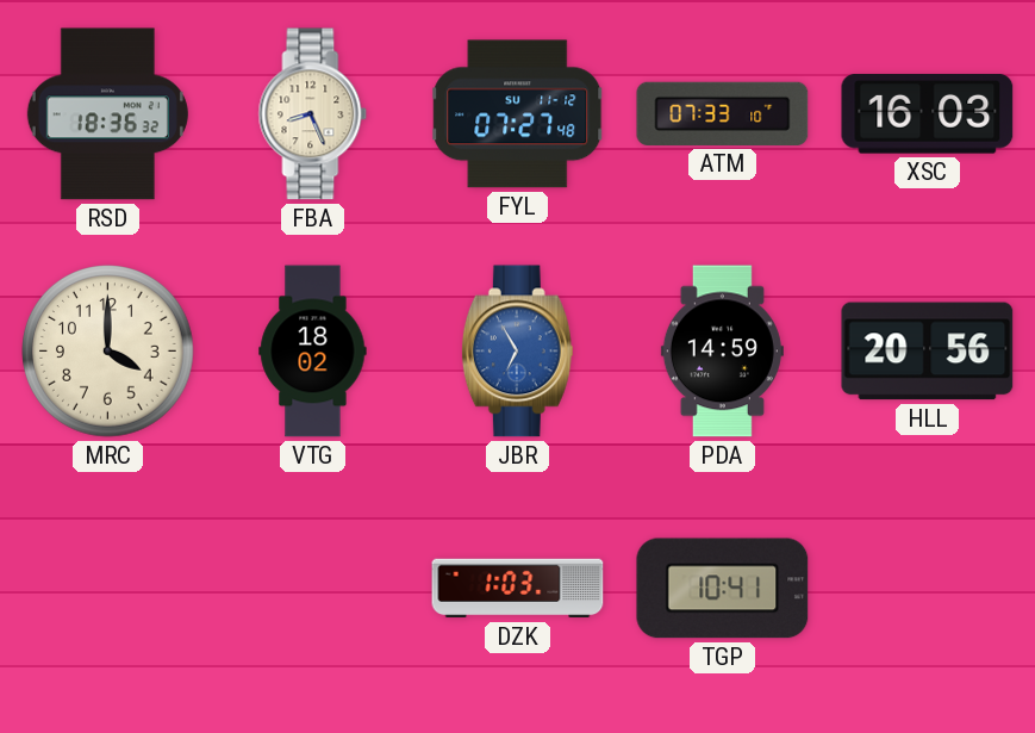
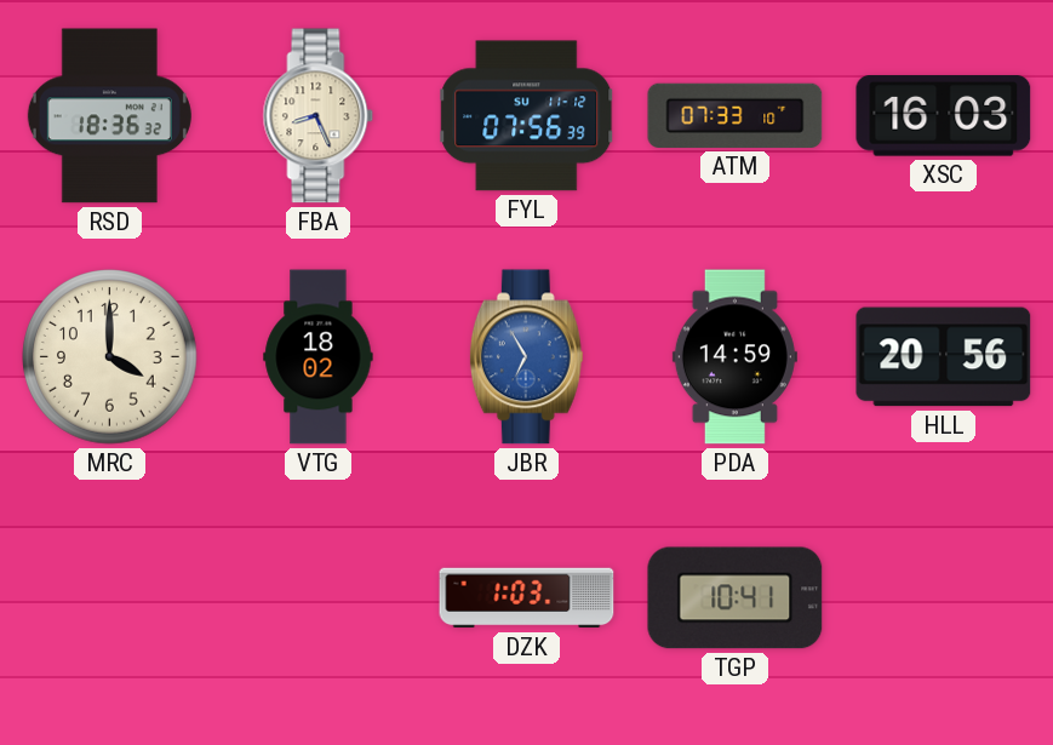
FYL: 07:27 -> 07:56 (527, 116)
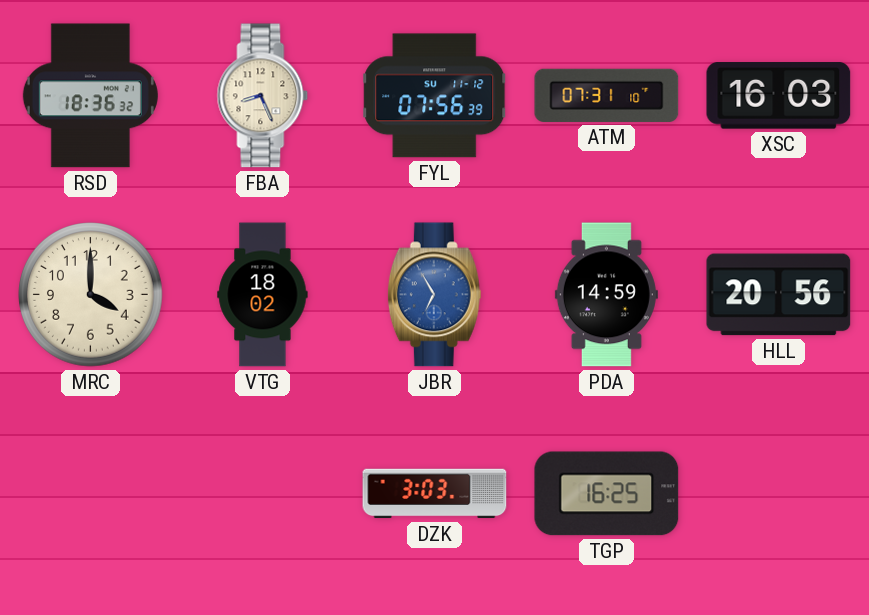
ATM: 07:33 -> 07:31 (607, 95)
DZK: 1:03 -> 3:03 (435, 494)
TGP: 10:41 -> 16:25 (607, 494)
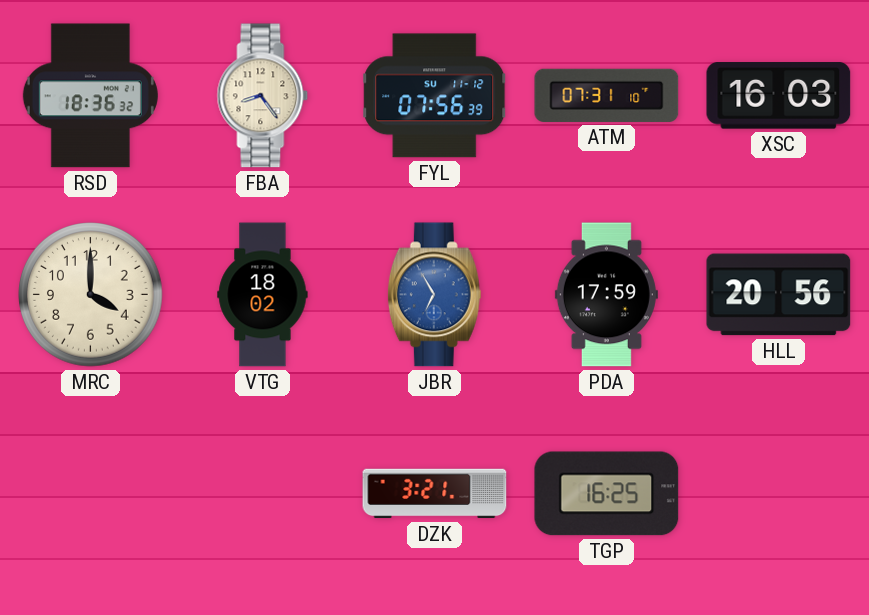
FBA: 8:26 -> 8:24 (263, 96)
PDA: 14:59 -> 17:59 (606, 295)
DZK: 3:03 -> 3:21 (435, 494)
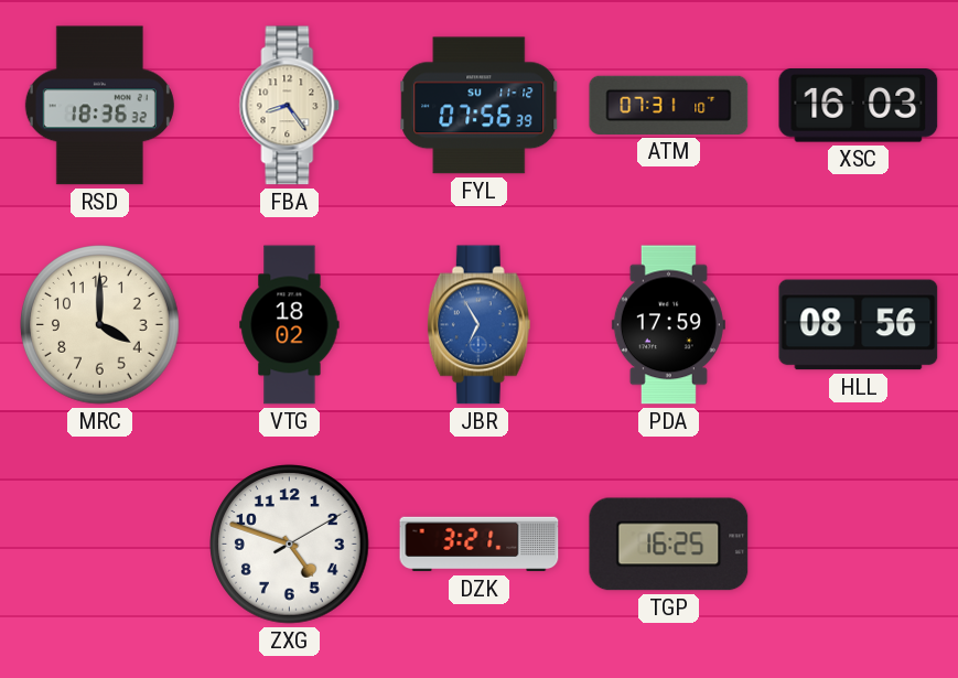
HLL: 20:56 -> 08:56 (859, 325)
ZXG: none -> 4:48 (290, 545)
